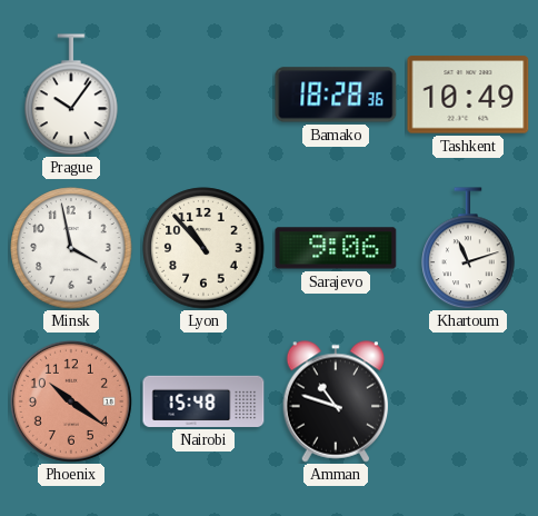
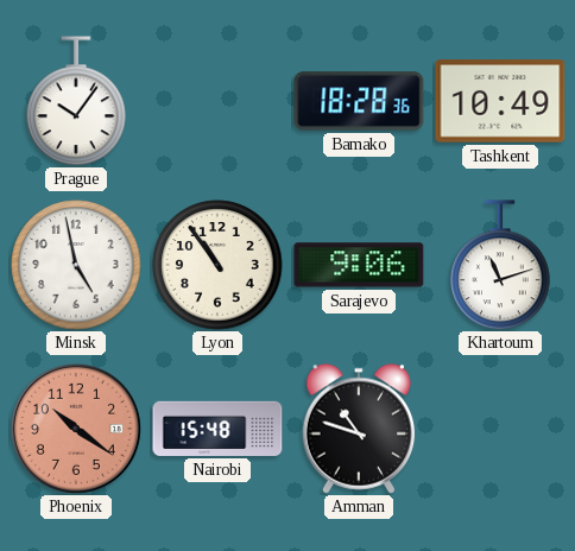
Minsk: 3:58 -> 4:58 (76, 265)
Lyon: 10:53 -> 10:54 (217, 265)
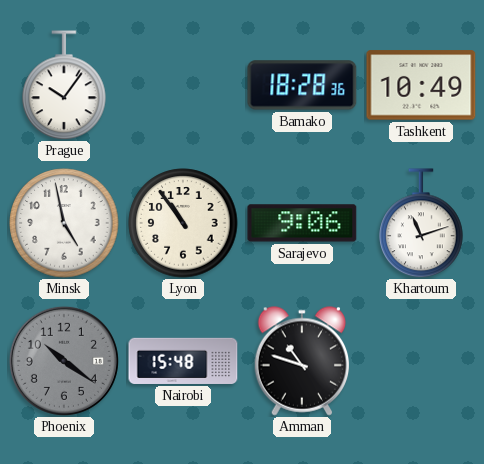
Phoenix dial: salmon -> grey (64, 361)
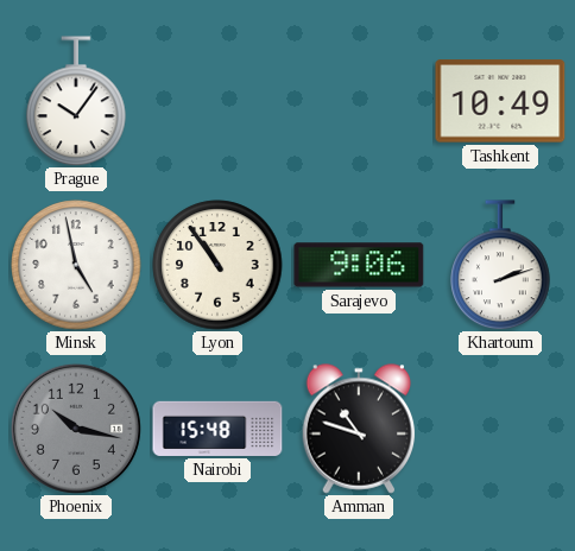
Bamako: 18:28 -> none (302, 85)
Khartoum: 11:12 -> 2:12 (500, 265)
Phoenix: 10:21 -> 10:17 (76, 429)
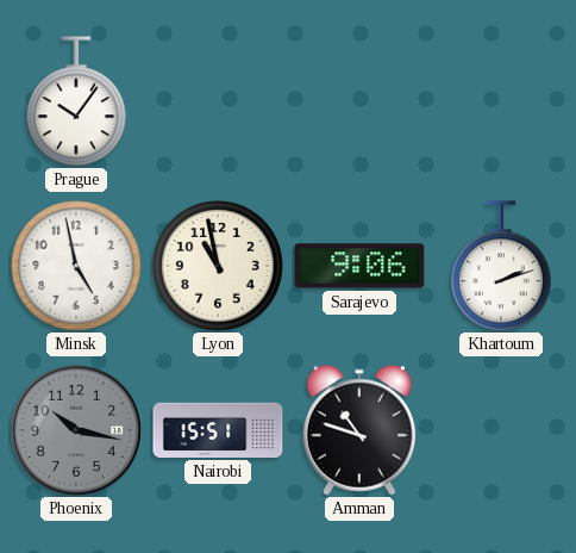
Tashkent: 10:49 -> none (500, 101)
Lyon: 10:54 -> 10:58 (218, 266)
Nairobi: 15:48 -> 15:51 (218, 430)
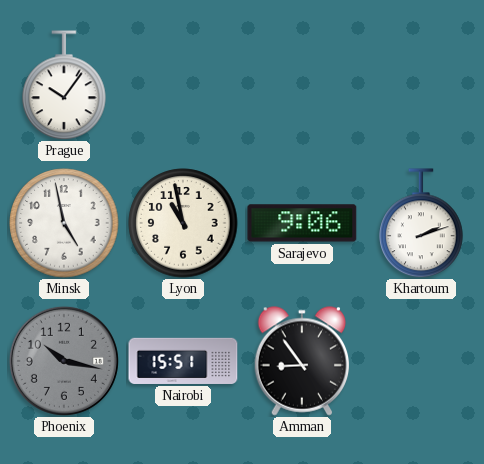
Amman: 10:48 -> 8:54 (302, 361)
